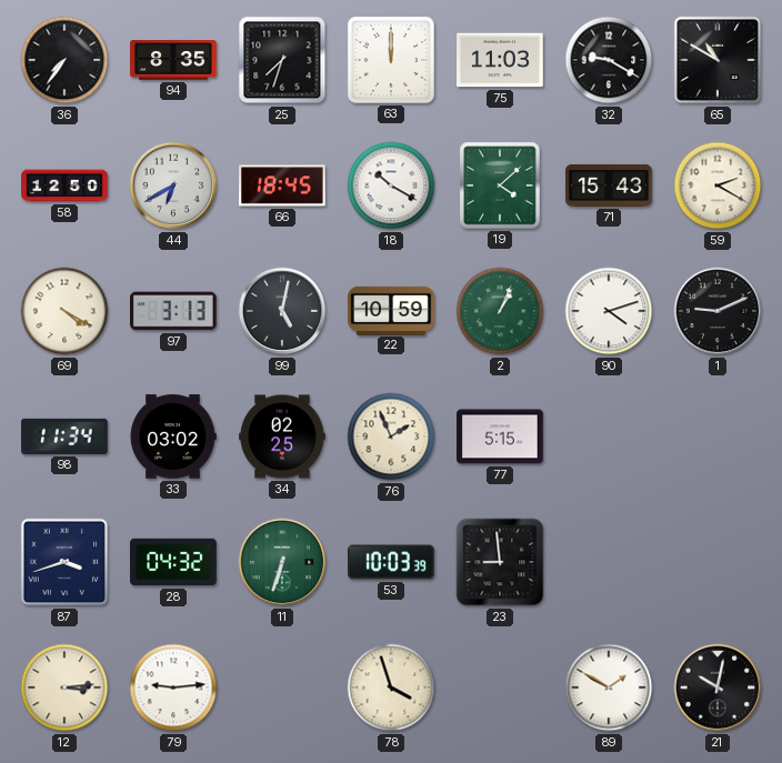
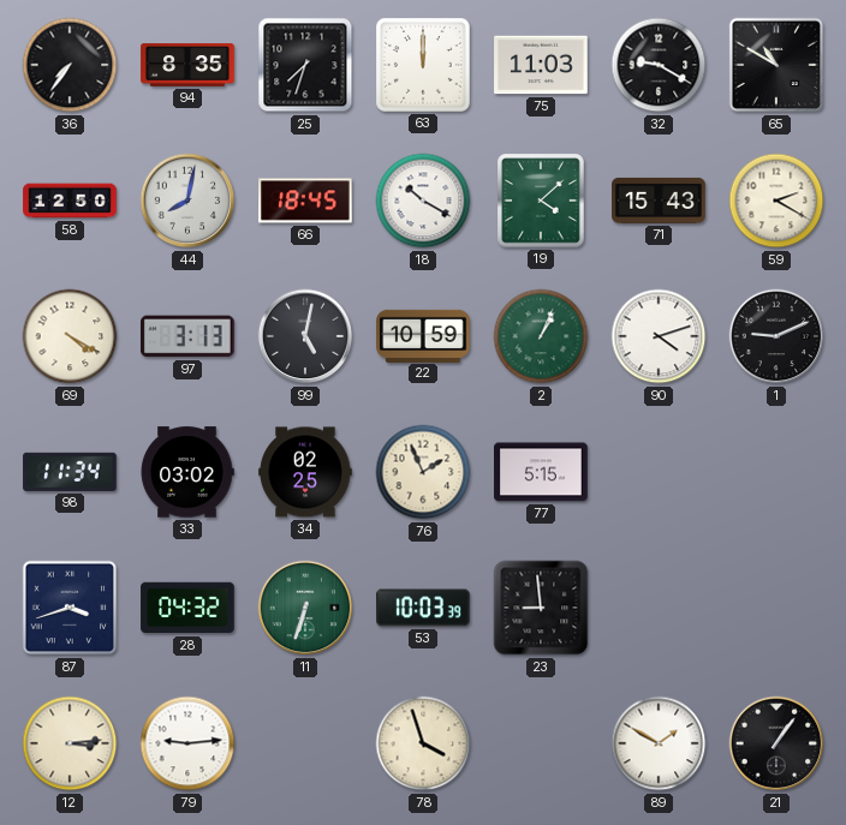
44: 6:40 -> 8:02 (187, 201)
21: 10:02 -> 1:06 (776, 743)
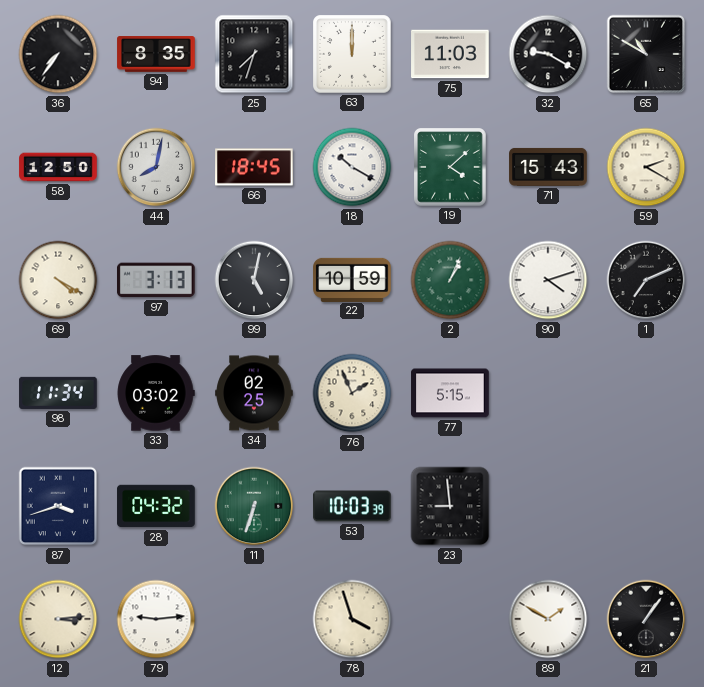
1: 9:11 -> 7:11 (646, 280)
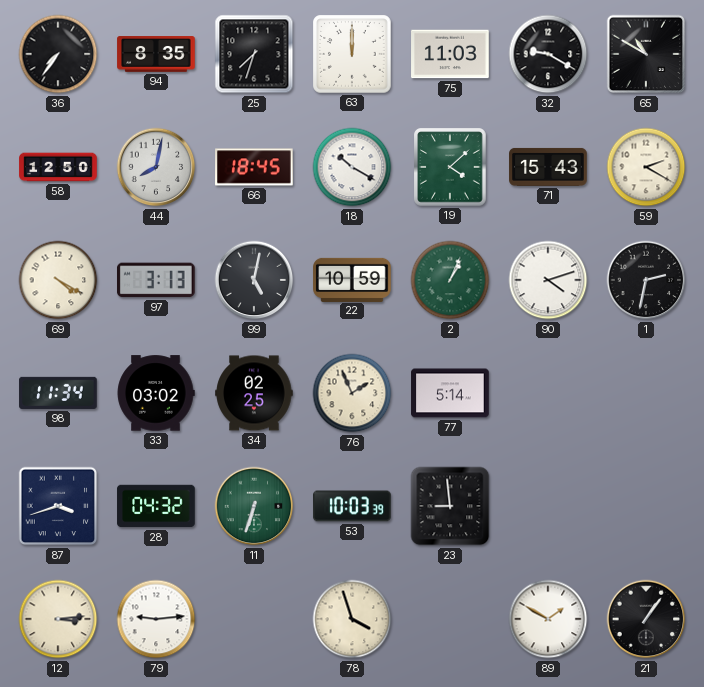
1: 7:11 -> 2:32 (646, 280)
77: 5:15 -> 5:14 (450, 393)
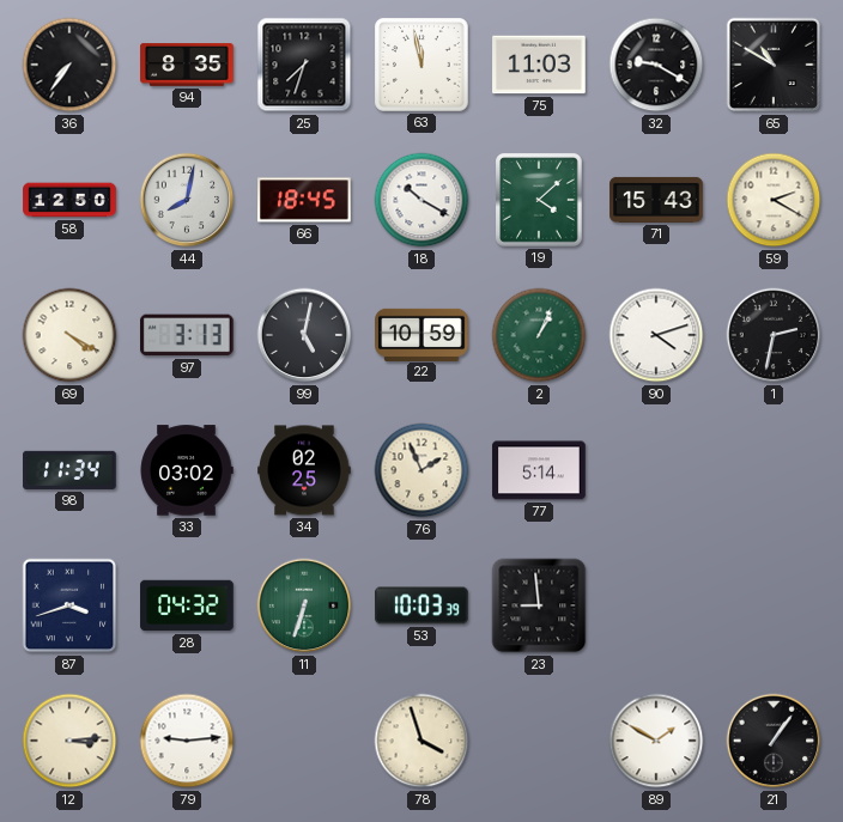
63: 12:00 -> 11:58 (421, 65)
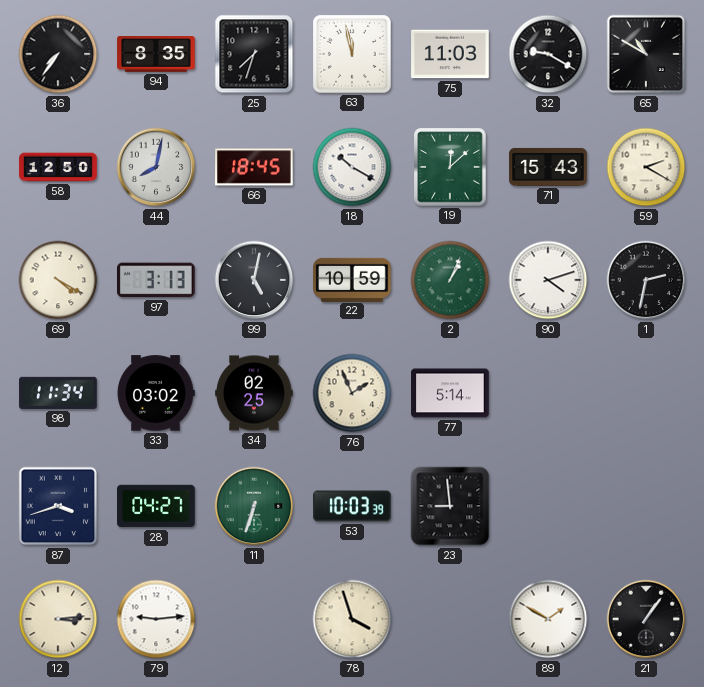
19: 4:08 -> 12:08 (450, 167)
28: 04:32 -> 04:27 (156, 506)
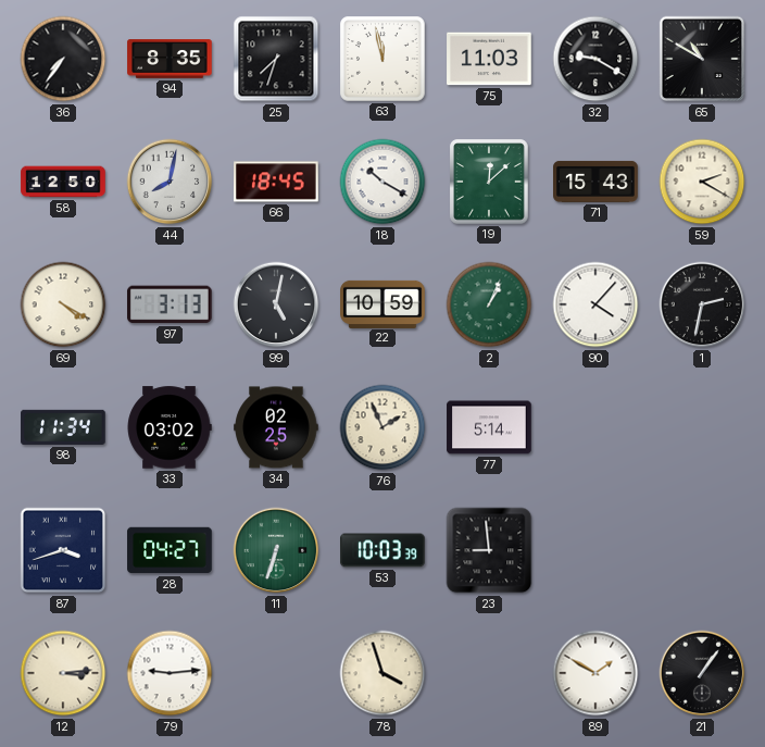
90: 4:12 -> 4:07 (595, 304)
